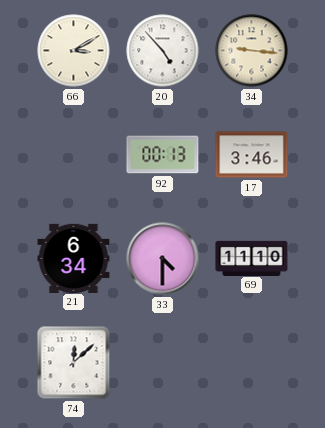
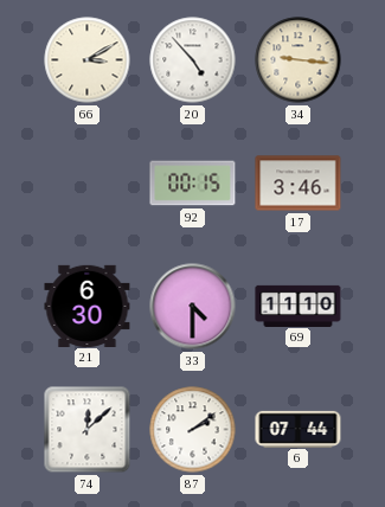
92: 00:13 -> 00:15 (193, 184)
21: 6:34 -> 6:30 (88, 306)
87: none -> 2:09 (193, 430)
6: none -> 07:44 (299, 429)
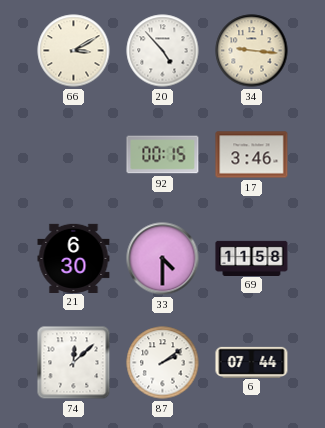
69: 11:10 -> 11:58 (252, 258)
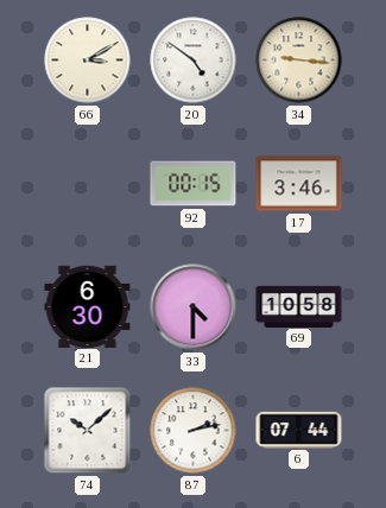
20: 4:53 -> 4:51 (194, 61)
69: 11:58 -> 10:58 (299, 306)
74: 12:08 -> 10:08 (88, 431)
87: 2:09 -> 2:13 (194, 431)
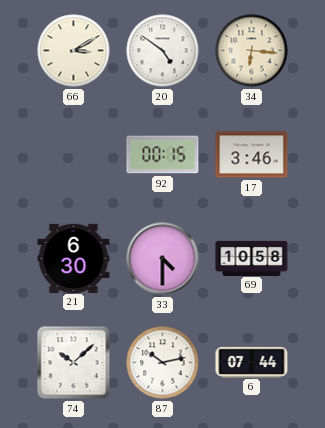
34: 9:16 -> 6:16 (252, 51)
87: 2:13 -> 10:13 (163, 363)
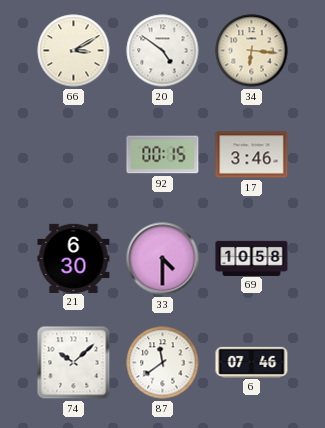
87: 10:13 -> 11:39 (163, 363)
6: 07:44 -> 07:46 (252, 362)
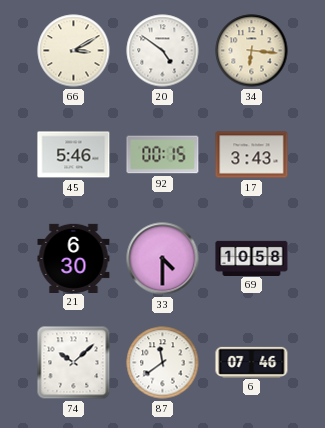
45: none -> 5:46 (74, 155)
17: 3:46 -> 3:43 (252, 155)
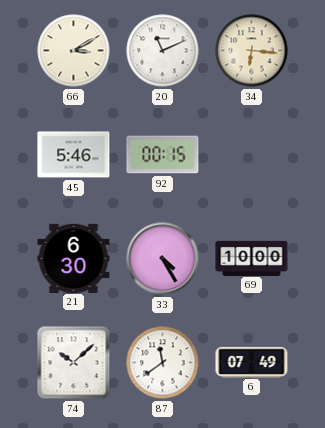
20: 4:51 -> 11:11 (163, 51)
17: 3:43 -> none (252, 155)
33: 4:30 -> 4:25 (163, 259)
69: 10:58 -> 10:00 (252, 258)
6: 07:46 -> 07:49 (252, 362)
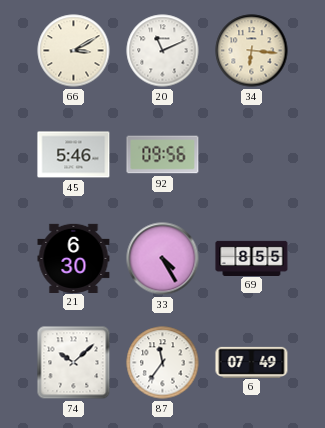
92: 00:15 -> 09:56 (163, 155)
69: 10:00 -> 8:55 (252, 258)
87: 11:39 -> 11:36 (163, 363)
